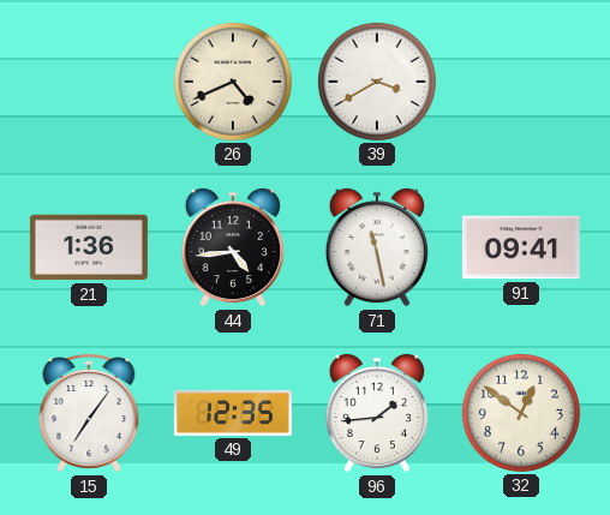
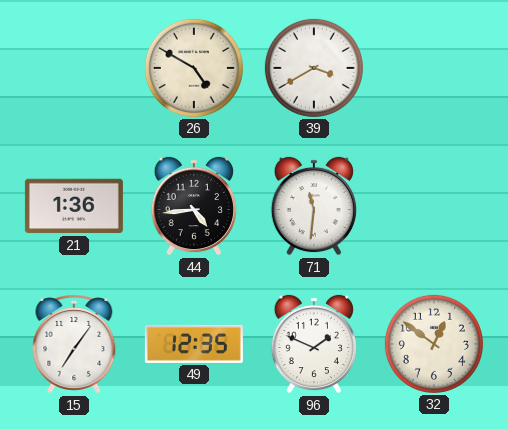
26: 4:41 -> 4:50 (194, 68)
71: 11:28 -> 11:31 (314, 206)
91: 09:41 -> none (521, 247)
96: 1:44 -> 1:49 (314, 344)
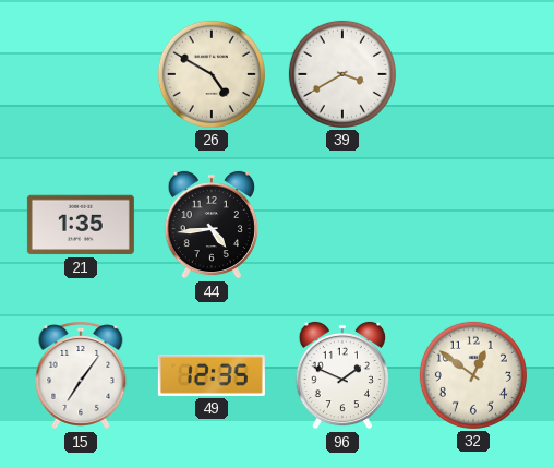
21: 1:36 -> 1:35 (81, 225)
71: 11:31 -> none (314, 206)
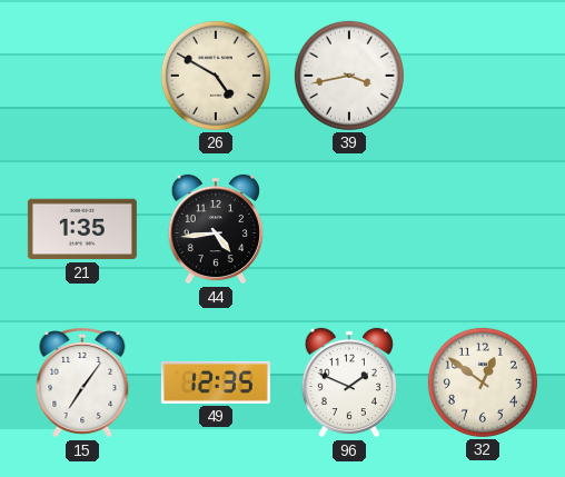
39: 3:40 -> 3:43 (349, 76)
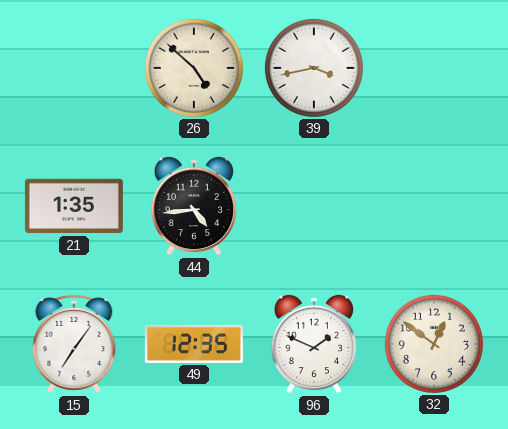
26: 4:50 -> 4:52 (194, 68)
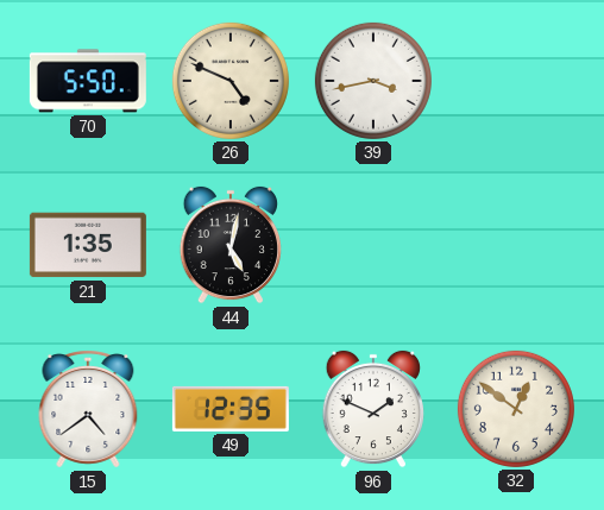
70: none -> 5:50 (88, 81)
26: 4:52 -> 4:49 (231, 81)
44: 4:44 -> 5:02 (231, 245)
15: 7:06 -> 4:39 (88, 409)
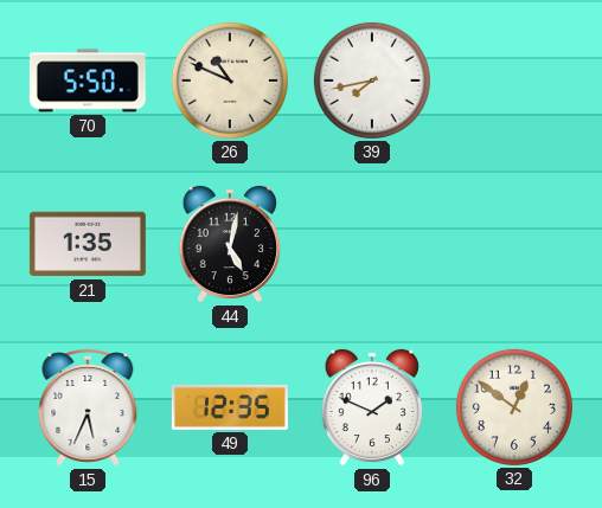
26: 4:49 -> 10:49 (230, 81)
39: 3:43 -> 7:43 (372, 81)
15: 4:39 -> 5:34 (88, 407)
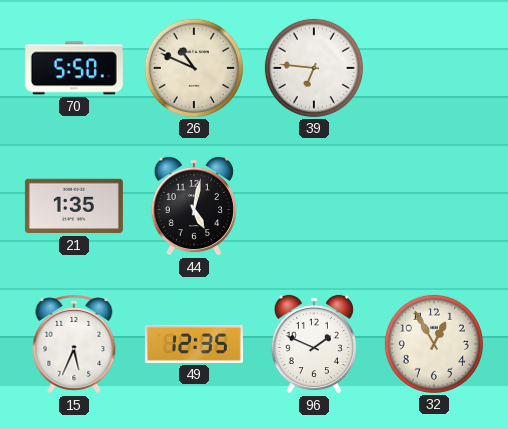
39: 7:43 -> 6:46 (314, 68)
32: 12:51 -> 12:55 (434, 344)
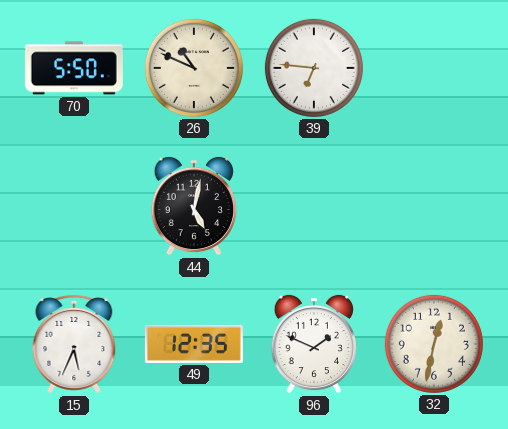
21: 1:35 -> none (74, 206)
32: 12:55 -> 12:32 (434, 344)
